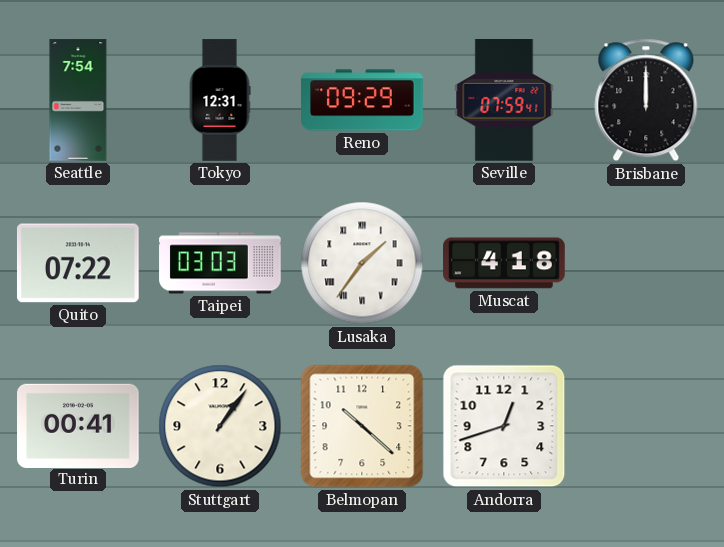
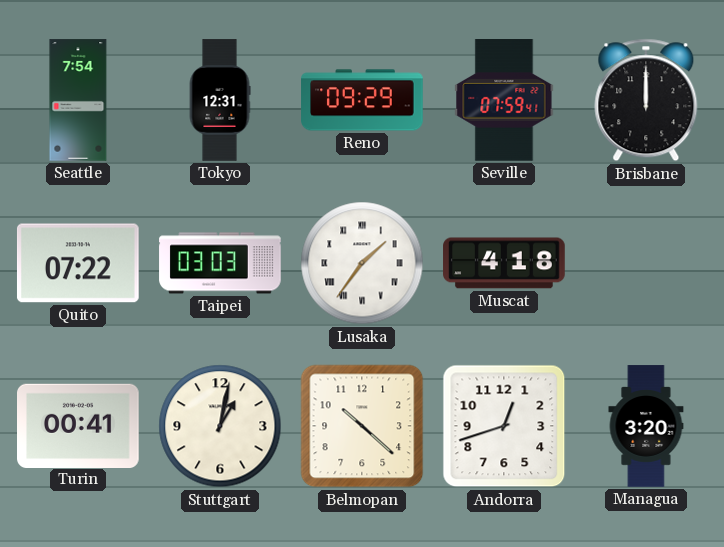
Stuttgart: 1:06 -> 1:02 (220, 426)
Managua: none -> 3:20 (646, 426)
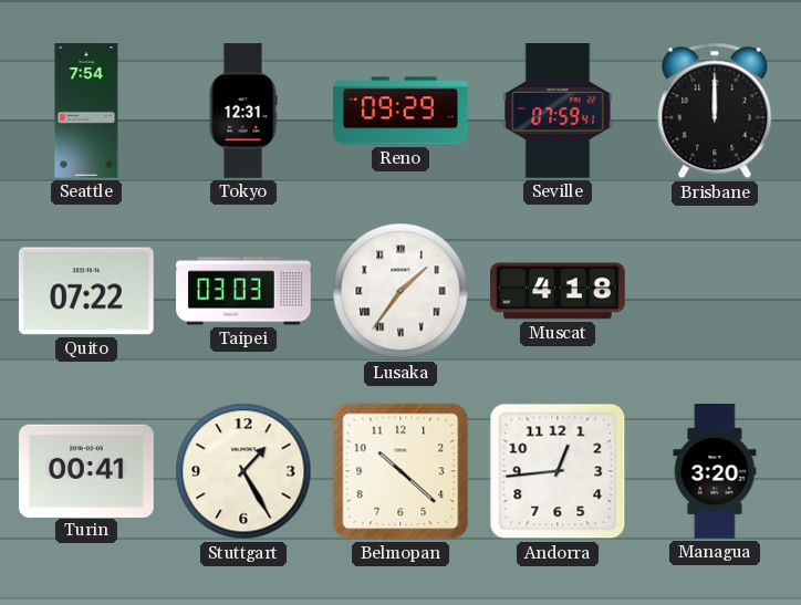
Stuttgart: 1:02 -> 1:25 (243, 471)
Andorra: 12:42 -> 12:44 (558, 471)
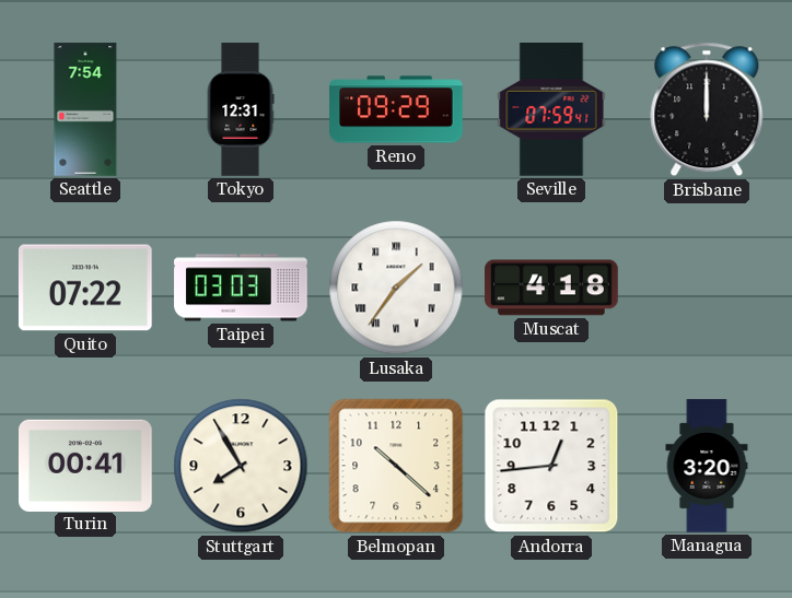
Stuttgart: 1:25 -> 7:55 (241, 466)
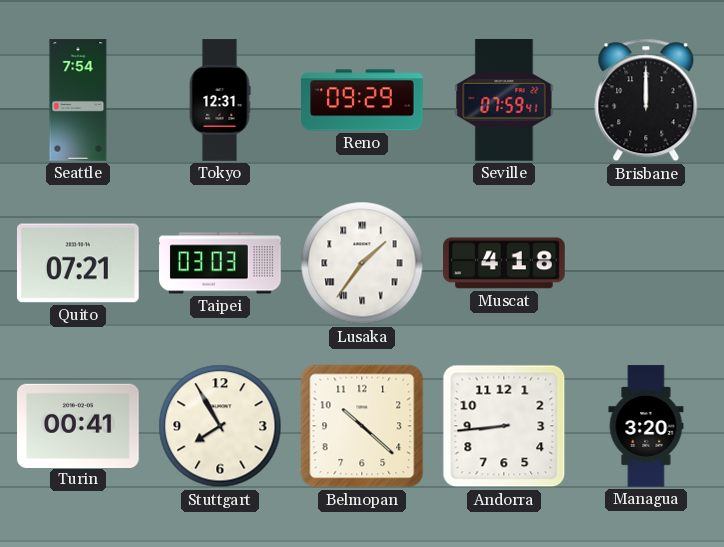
Quito: 07:22 -> 07:21 (78, 263)
Andorra: 12:44 -> 8:44 (504, 426)
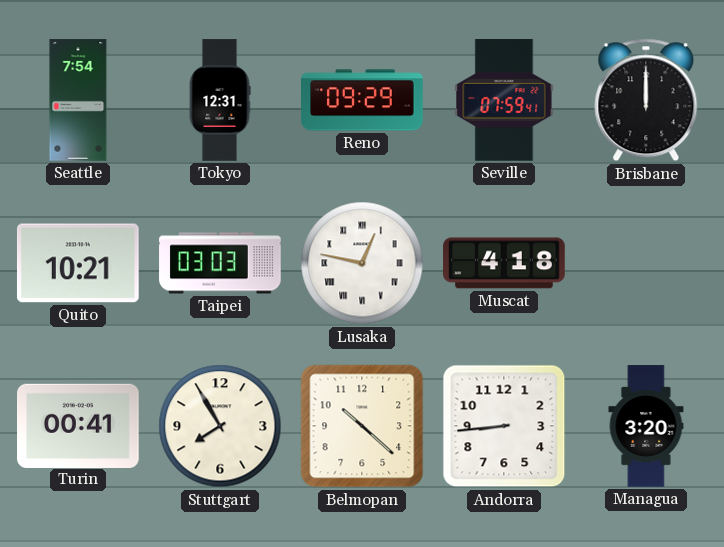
Quito: 07:21 -> 10:21 (78, 263)
Lusaka: 1:36 -> 12:47 (362, 263)
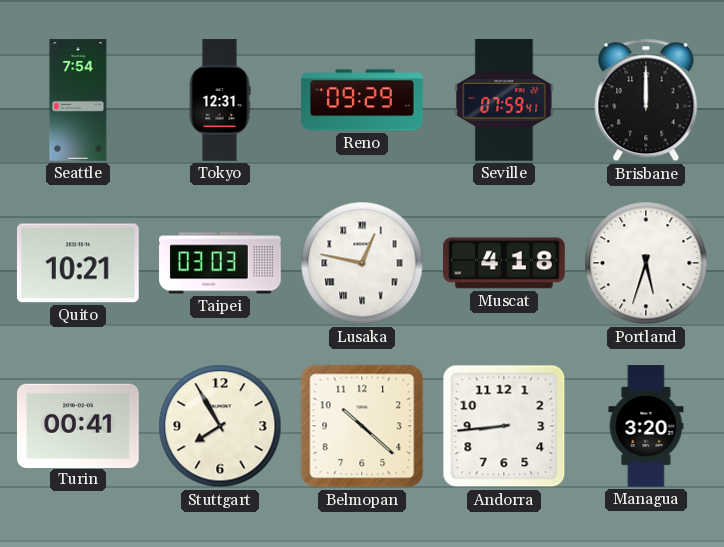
Portland: none -> 5:33 (646, 263)
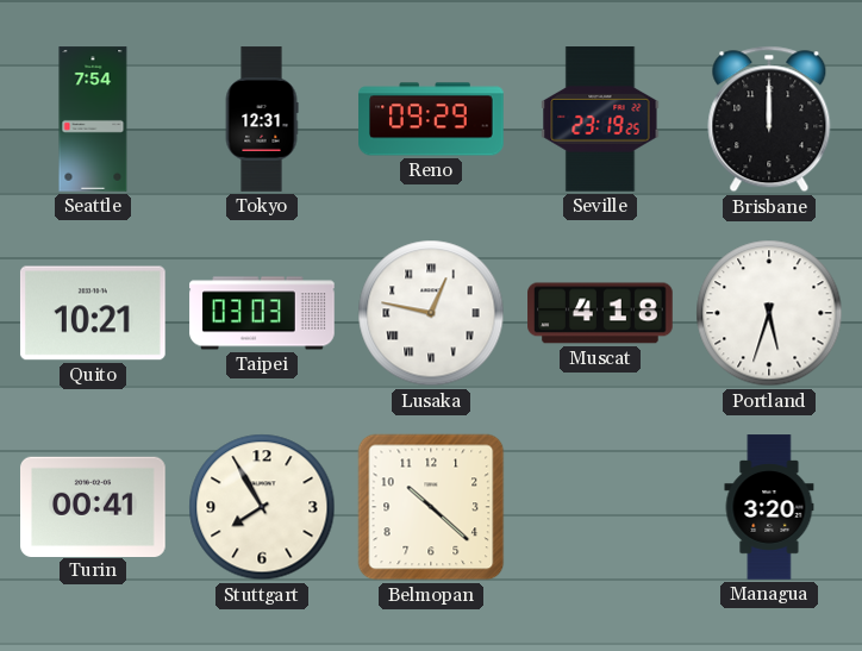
Seville: 07:59 -> 23:19 (600, 119)
Andorra: 8:44 -> none (504, 426)
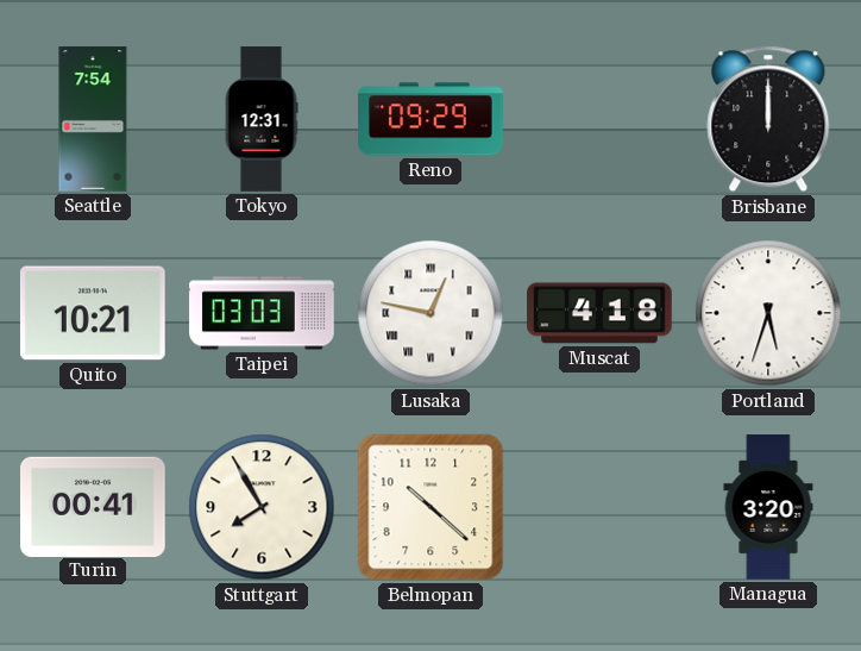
Seville: 23:19 -> none (600, 119)
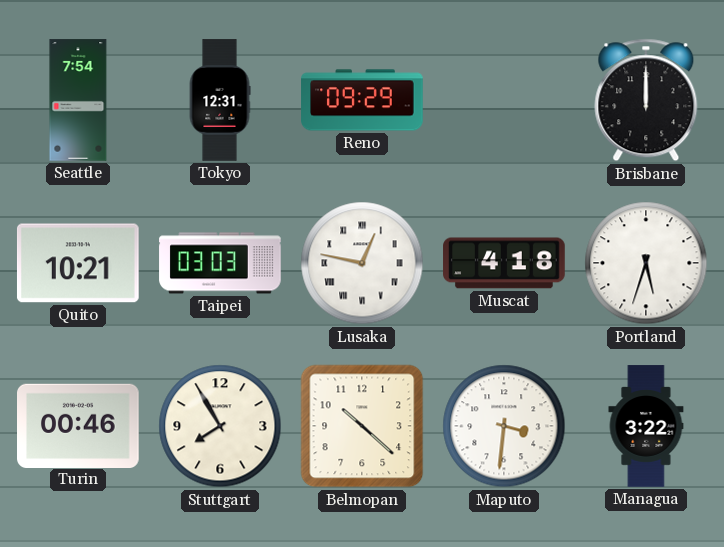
Turin: 00:41 -> 00:46 (78, 425)
Maputo: none -> 3:31 (504, 426)
Managua: 3:20 -> 3:22 (646, 426)
